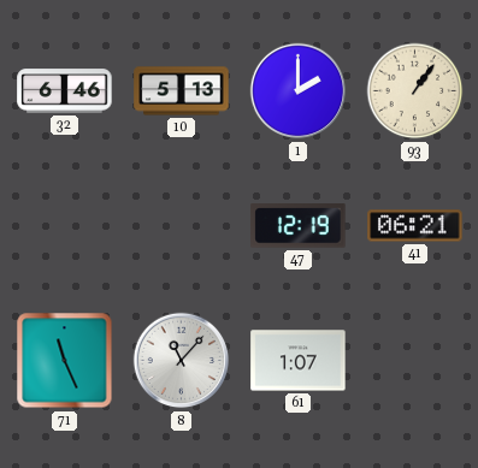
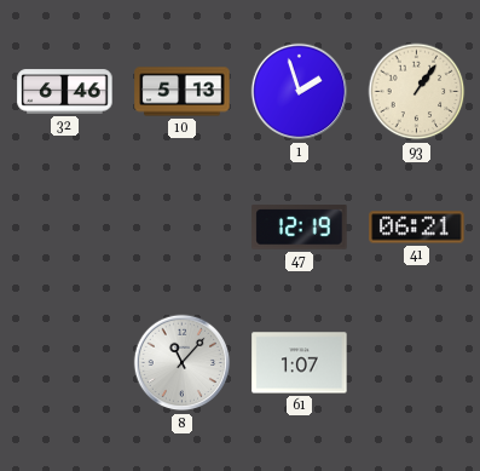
1: 2:00 -> 1:57 (300, 92)
71: 11:26 -> none (65, 361)
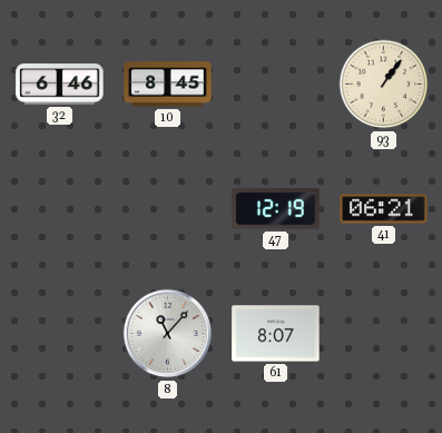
10: 5:13 -> 8:45 (168, 85)
1: 1:57 -> none (300, 92)
61: 1:07 -> 8:07 (276, 334)
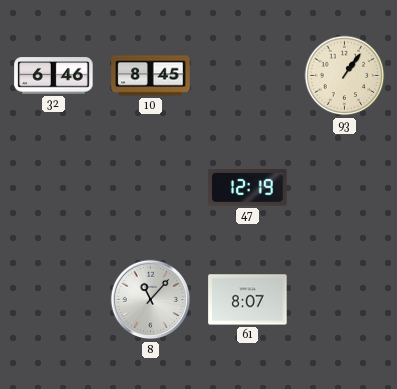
41: 06:21 -> none (384, 209)
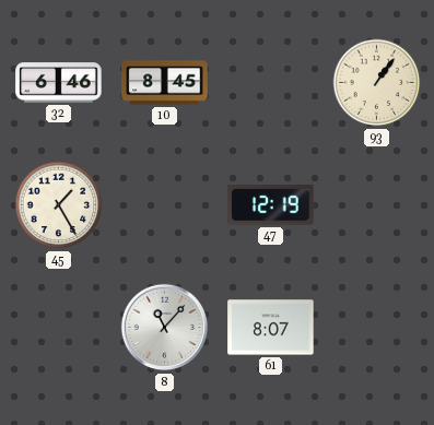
45: none -> 1:25 (59, 205)
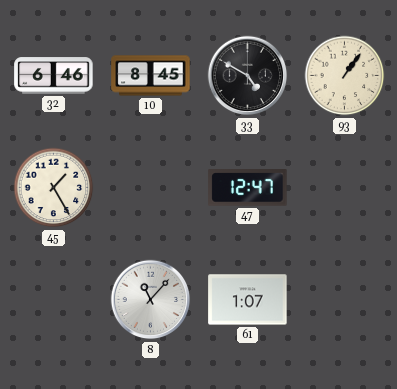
33: none -> 4:50 (248, 76)
47: 12:19 -> 12:47 (248, 188)
61: 8:07 -> 1:07 (248, 300)
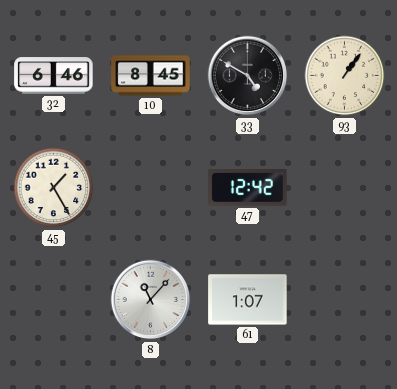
47: 12:47 -> 12:42 (248, 188)
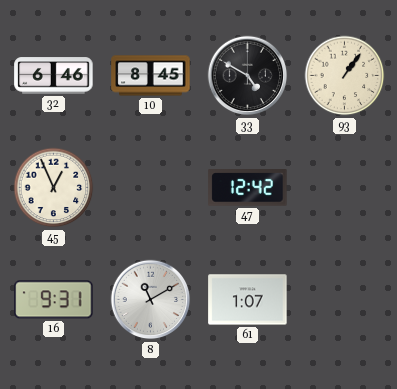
45: 1:25 -> 12:56 (54, 188)
16: none -> 9:31 (54, 300)
8: 11:07 -> 11:10 (151, 300)
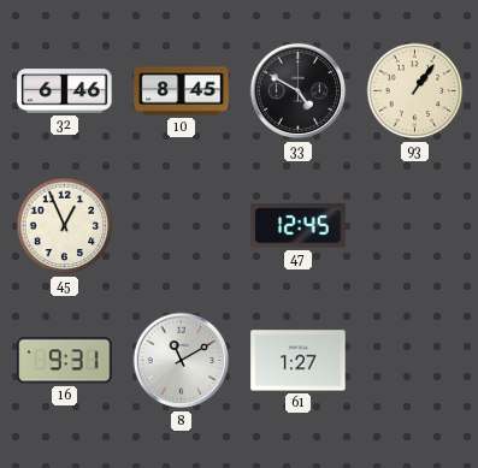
47: 12:42 -> 12:45 (299, 226)
61: 1:07 -> 1:27 (299, 361)
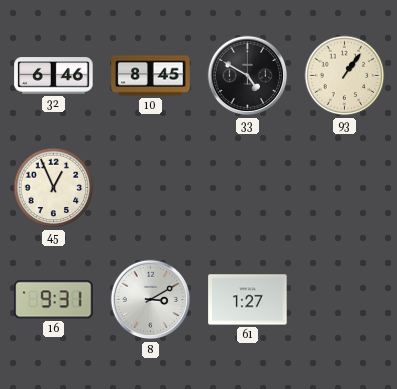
47: 12:45 -> none (299, 226)
8: 11:10 -> 3:10 (151, 300)
